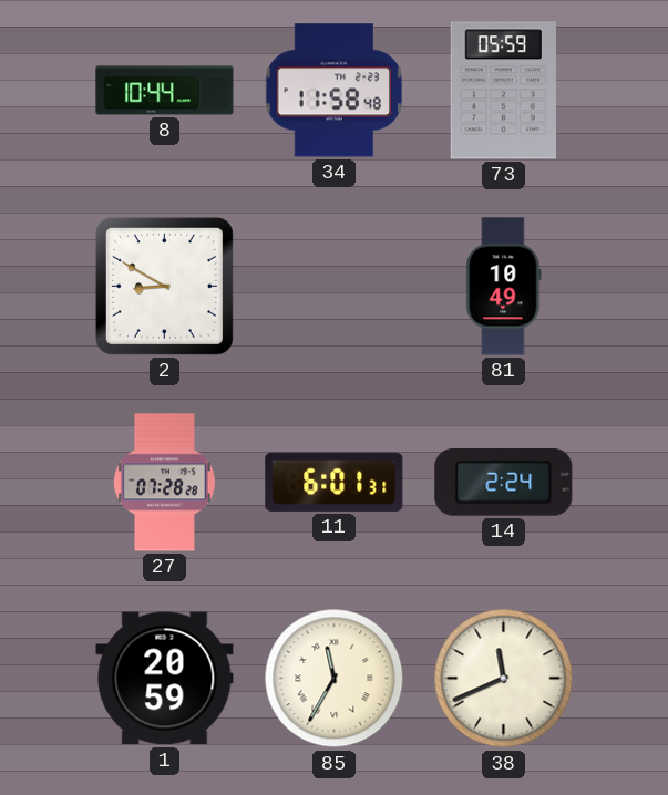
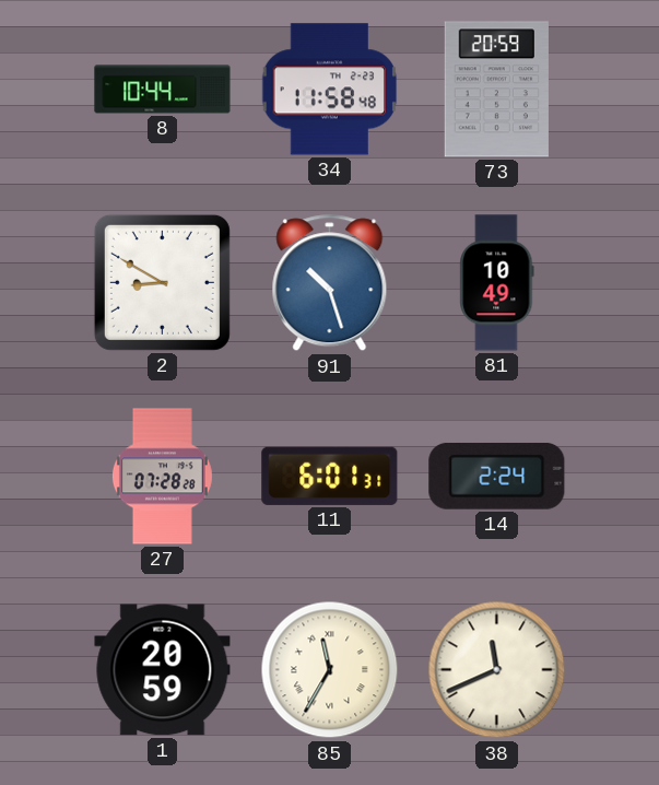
73: 05:59 -> 20:59 (496, 90)
91: none -> 10:27 (330, 283)
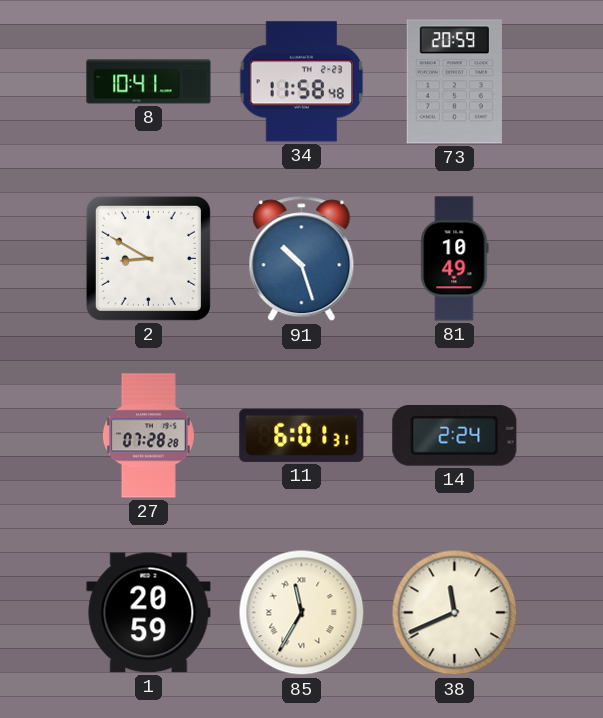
8: 10:44 -> 10:41 (149, 82)
